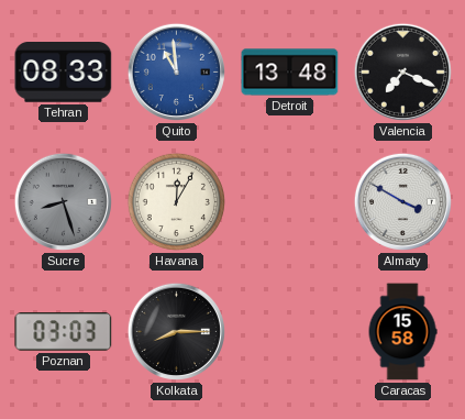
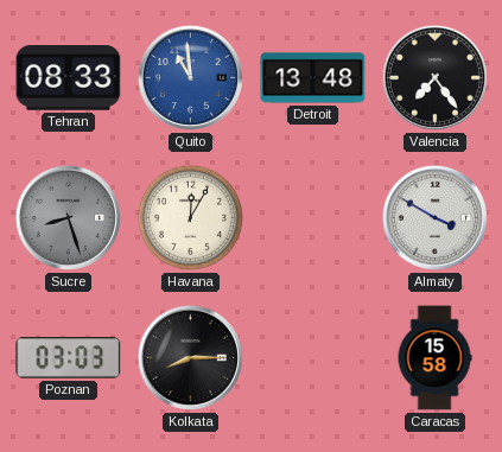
Valencia: 7:19 -> 7:24 (434, 77)
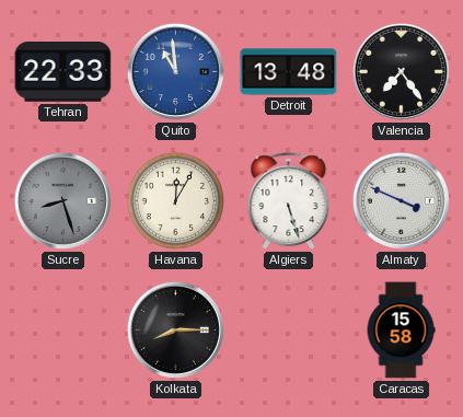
Tehran: 08:33 -> 22:33 (63, 72)
Algiers: none -> 5:27 (289, 201)
Almaty: 3:50 -> 3:49 (401, 200)
Poznan: 03:03 -> none (69, 358)
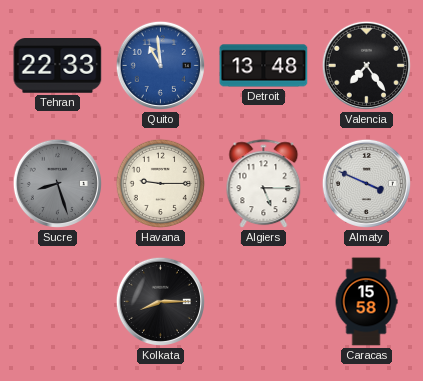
Havana: 12:05 -> 9:15 (160, 183)
Algiers: 5:27 -> 5:15 (264, 184)
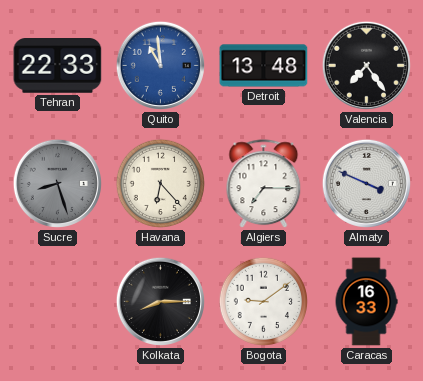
Havana: 9:15 -> 6:23 (160, 183)
Algiers: 5:15 -> 7:15 (264, 184)
Bogota: none -> 9:09 (263, 301)
Caracas: 15:58 -> 16:33 (366, 302)
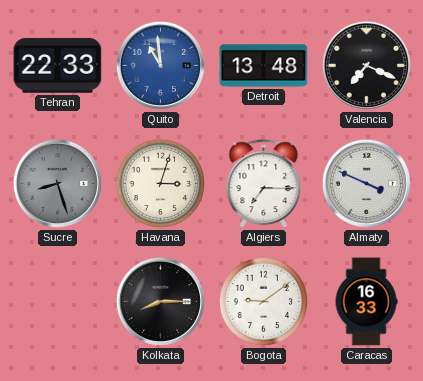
Valencia: 7:24 -> 7:19 (366, 65)
Havana: 6:23 -> 3:03 (160, 183)
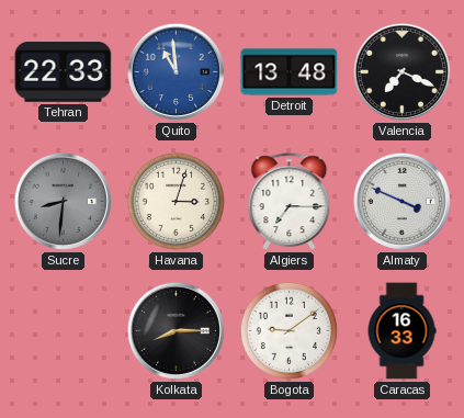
Sucre: 8:27 -> 8:31 (63, 201)
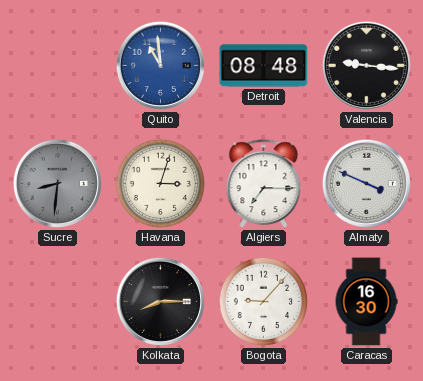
Tehran: 22:33 -> none (64, 72)
Detroit: 13:48 -> 08:48 (264, 66)
Valencia: 7:19 -> 9:16 (366, 65)
Bogota: 9:09 -> 9:07 (263, 301)
Caracas: 16:33 -> 16:30 (366, 302)
